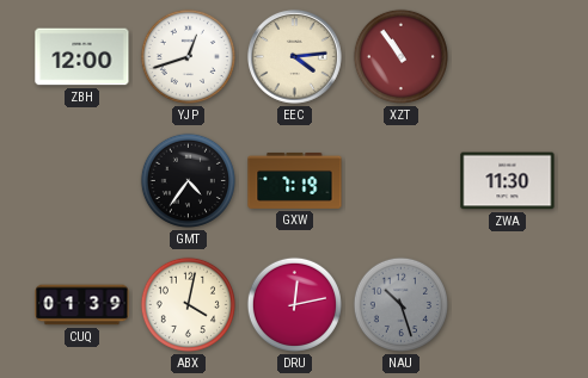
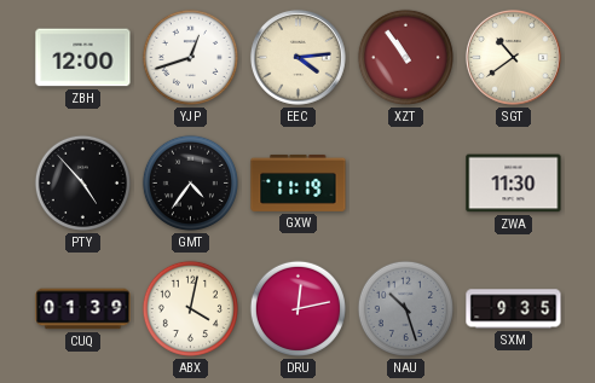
SGT: none -> 10:39 (513, 57)
PTY: none -> 4:53 (82, 182)
GXW: 7:19 -> 11:19 (299, 182)
SXM: none -> 9:35 (514, 309)
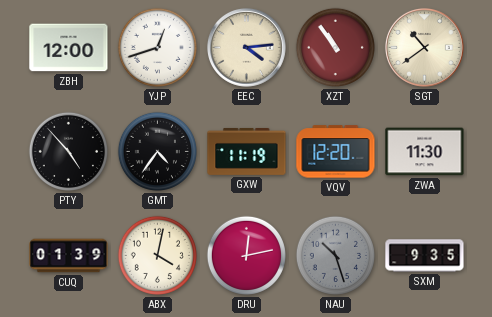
VQV: none -> 12:20 (336, 152)
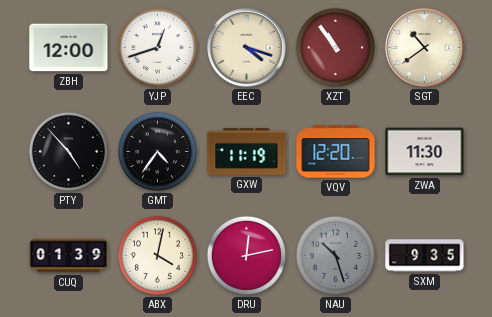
EEC: 4:14 -> 4:18 (246, 47)
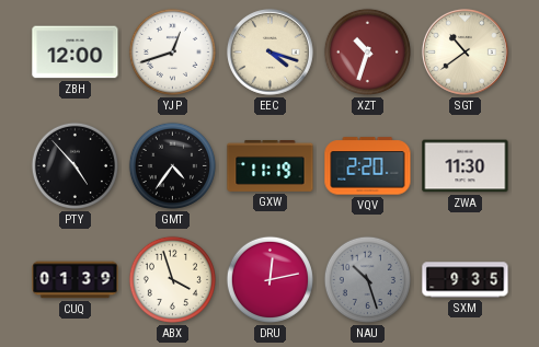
XZT: 10:54 -> 10:33 (367, 51)
VQV: 12:20 -> 2:20 (368, 166)
ABX: 4:02 -> 3:57 (172, 279)
